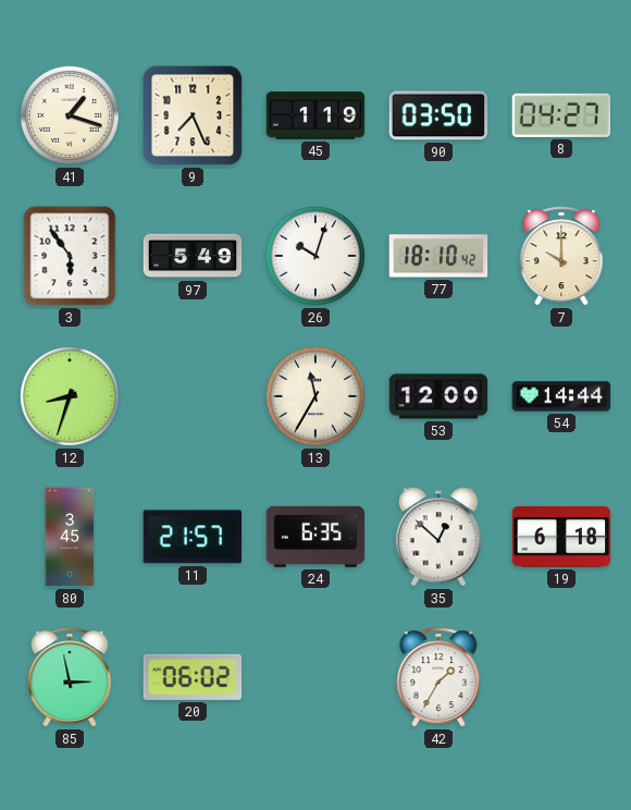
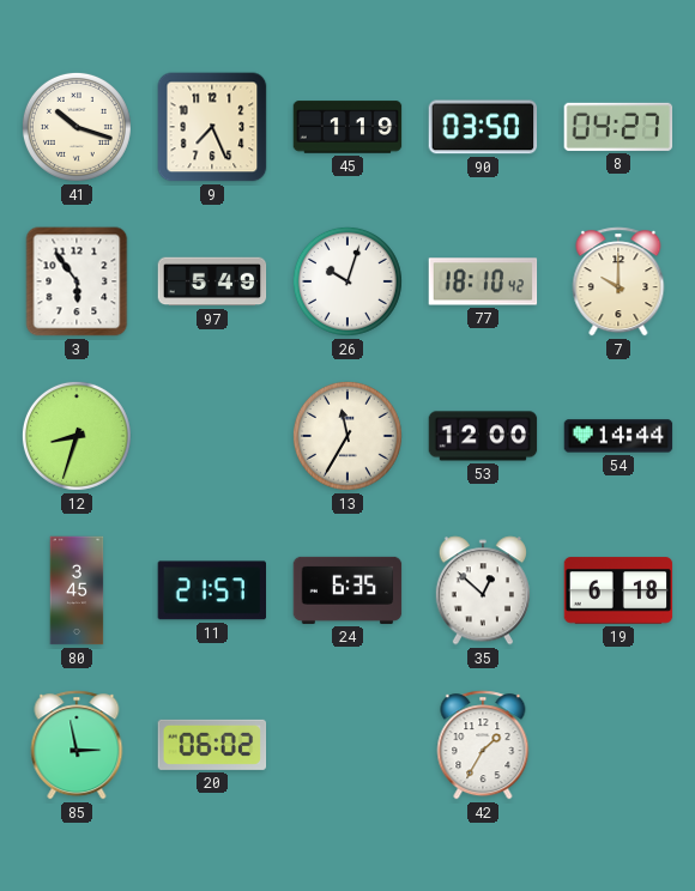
41: 1:18 -> 10:18 (77, 127)
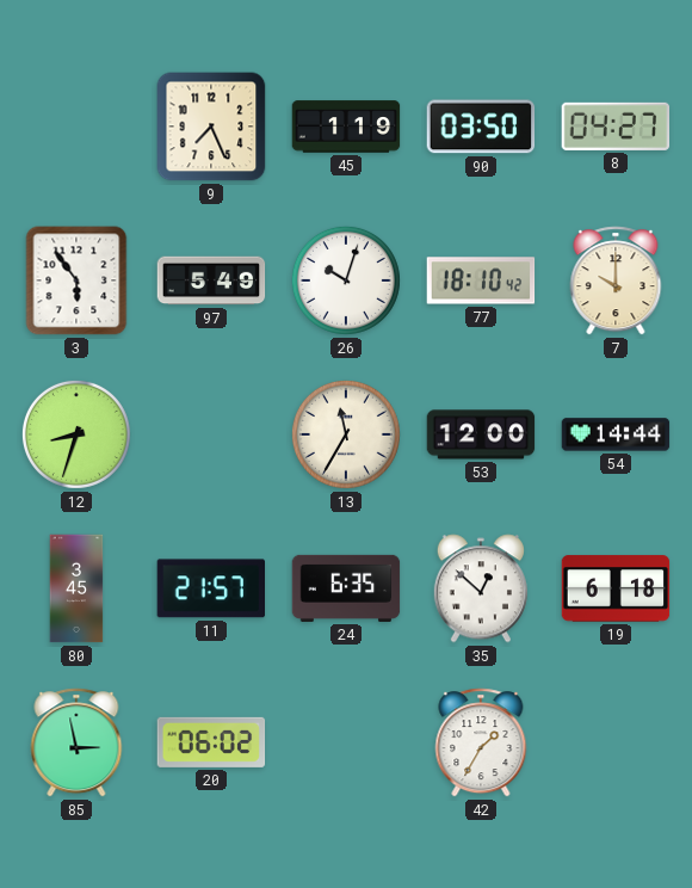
41: 10:18 -> none (77, 127)
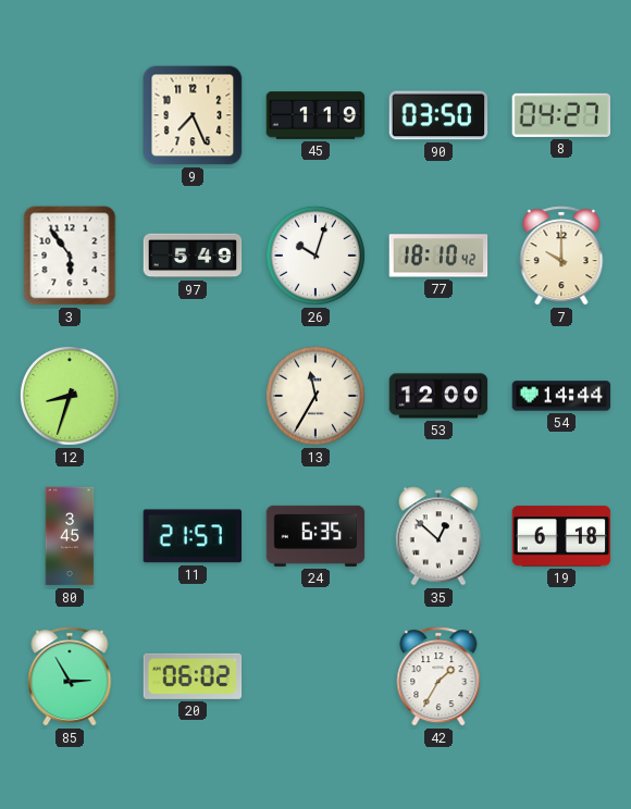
85: 2:58 -> 2:55 (70, 676)
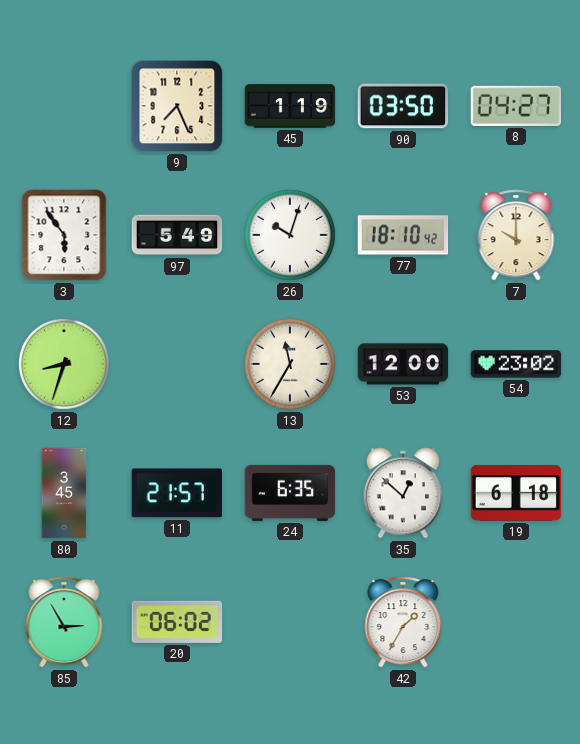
54: 14:44 -> 23:02 (516, 364)
